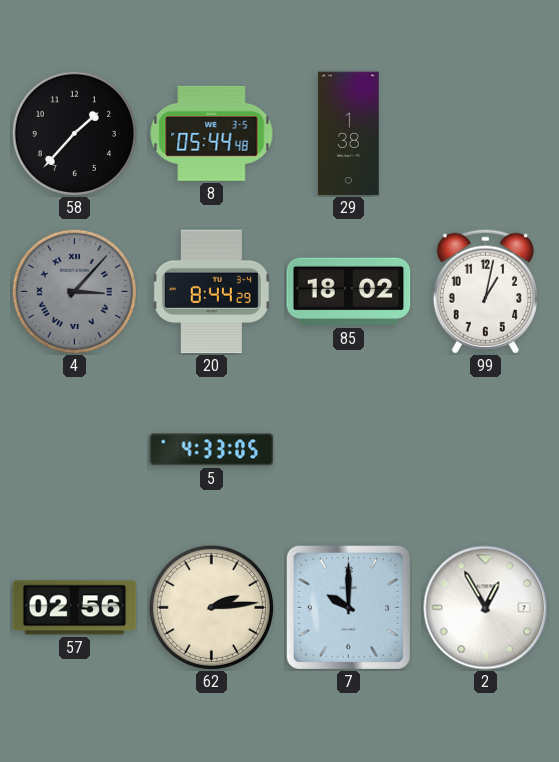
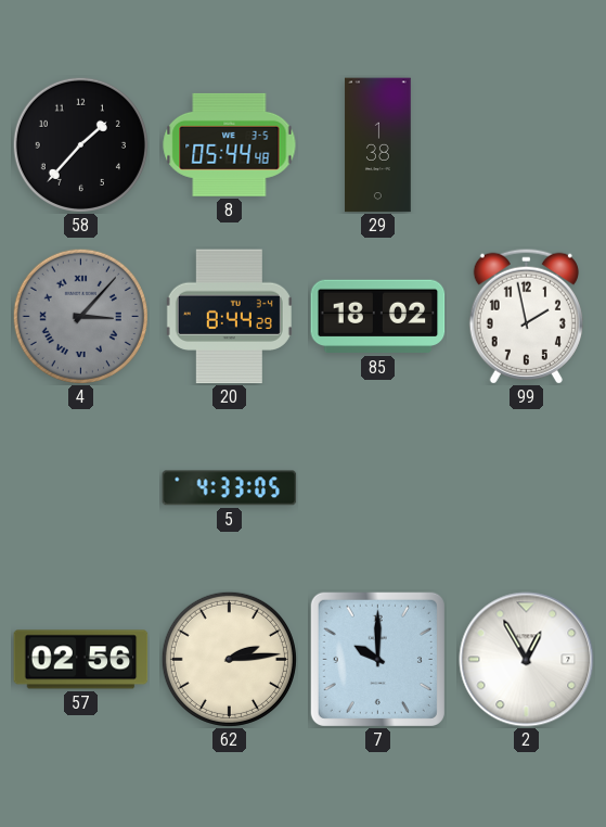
99: 1:02 -> 1:58 (526, 316)
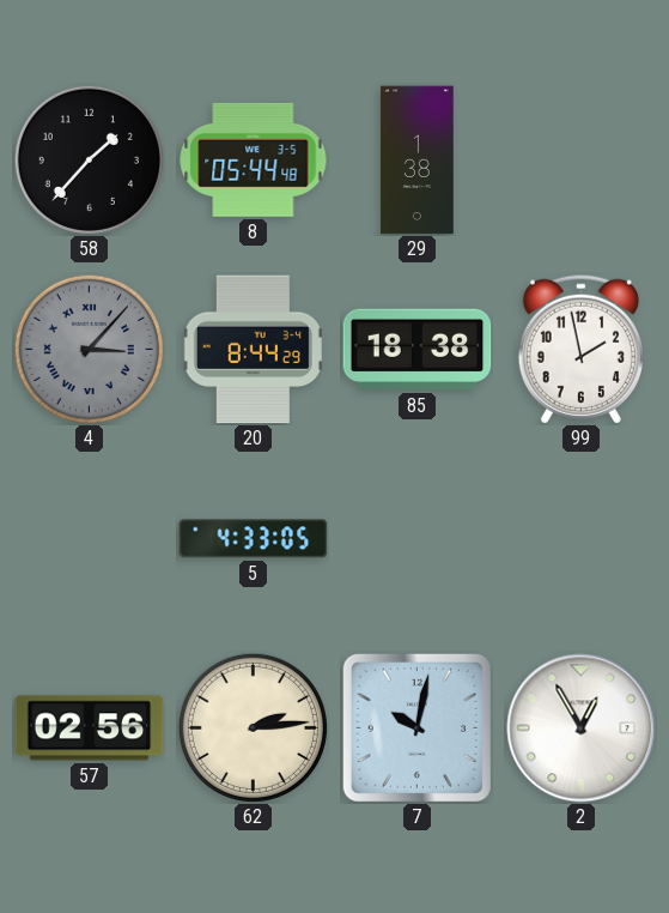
85: 18:02 -> 18:38 (418, 350)
7: 10:00 -> 10:02 (416, 727)
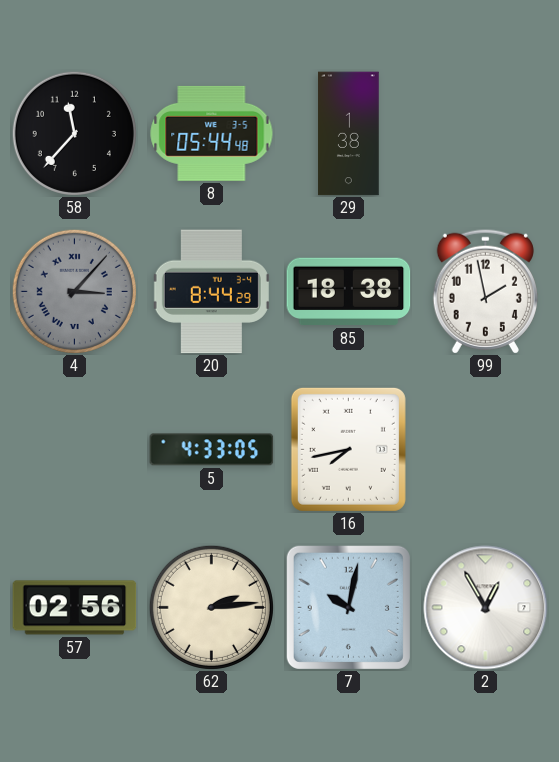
58: 1:37 -> 11:37 (74, 133)
16: none -> 7:43 (348, 449)
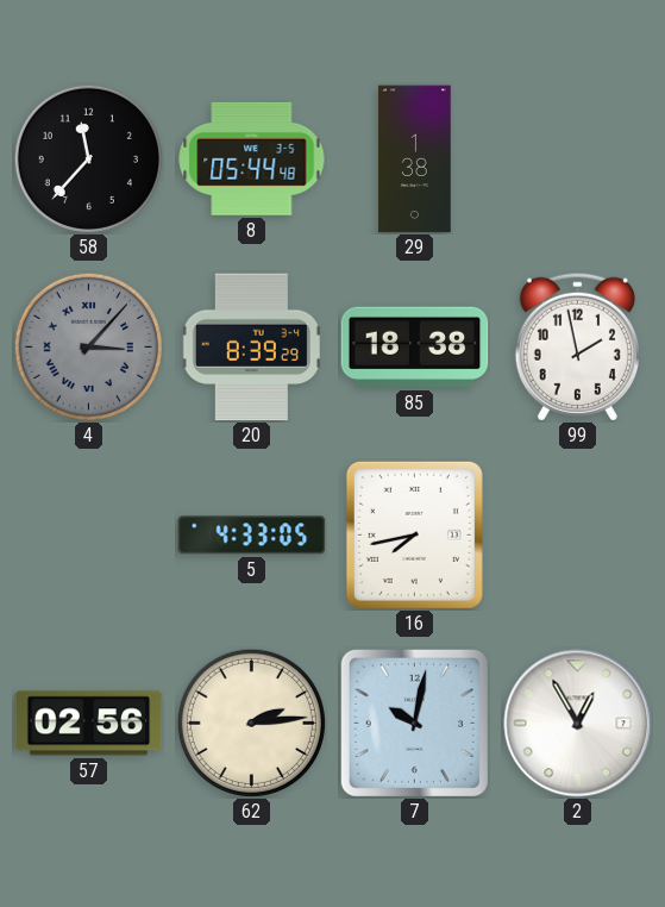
20: 8:44 -> 8:39 (251, 348)
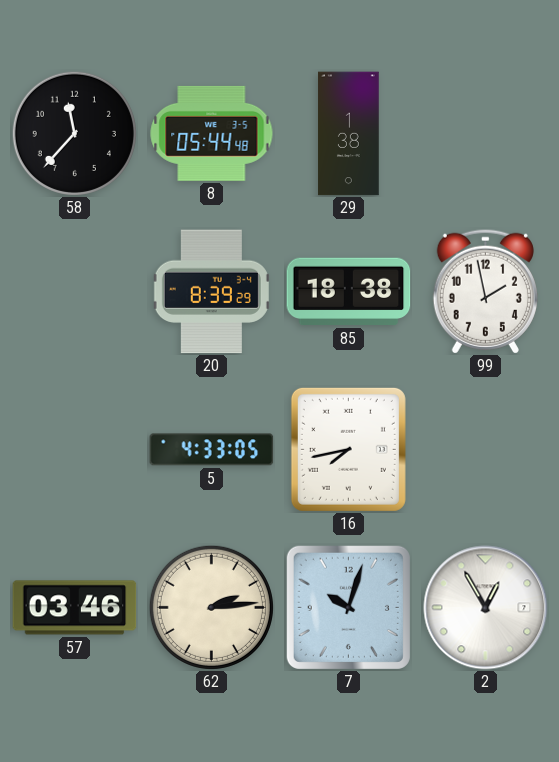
4: 3:07 -> none (88, 346)
57: 02:56 -> 03:46 (75, 608)
7: 10:02 -> 10:03 (348, 607)
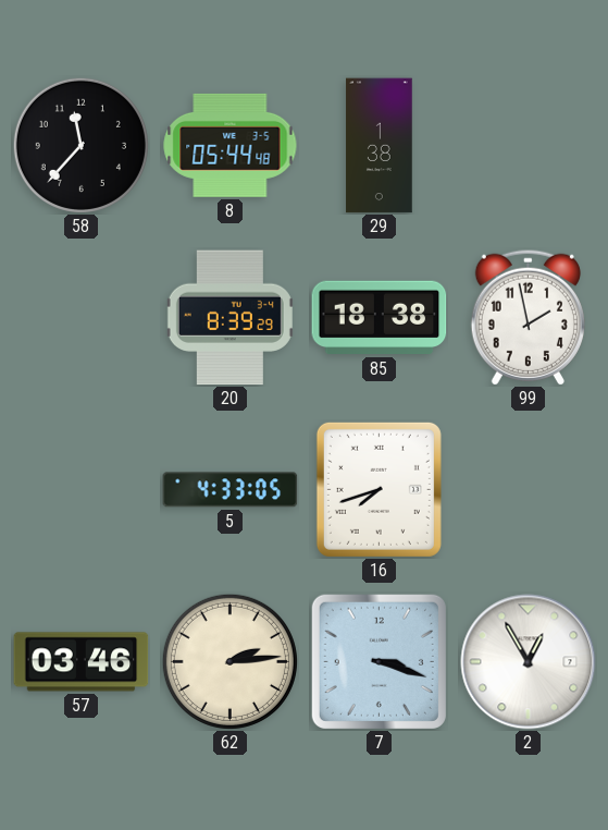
16: 7:43 -> 7:42 (379, 489)
7: 10:03 -> 3:18 (379, 661)
